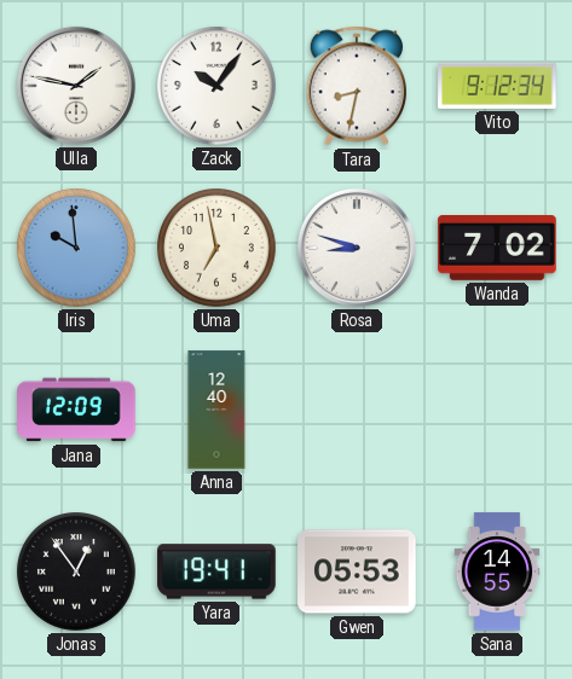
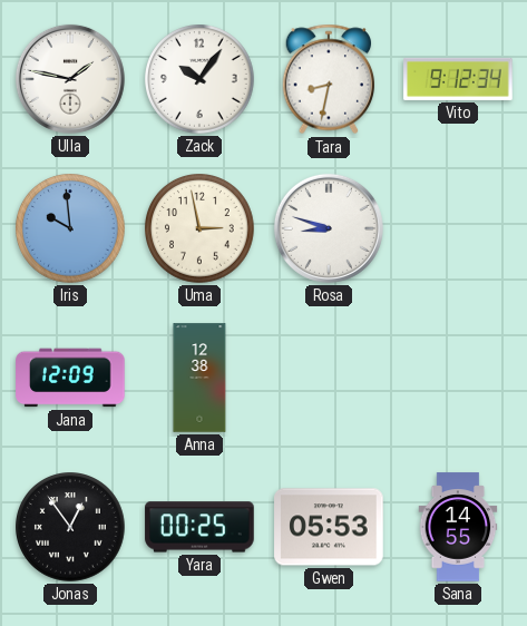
Uma: 6:58 -> 2:58 (201, 229)
Wanda: 7:02 -> none (497, 249)
Anna: 12:40 -> 12:38 (199, 378)
Yara: 19:41 -> 00:25 (199, 527)
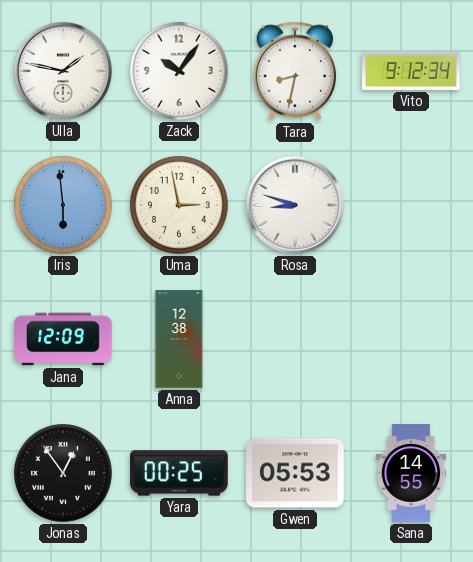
Iris: 9:59 -> 5:59 (64, 206)
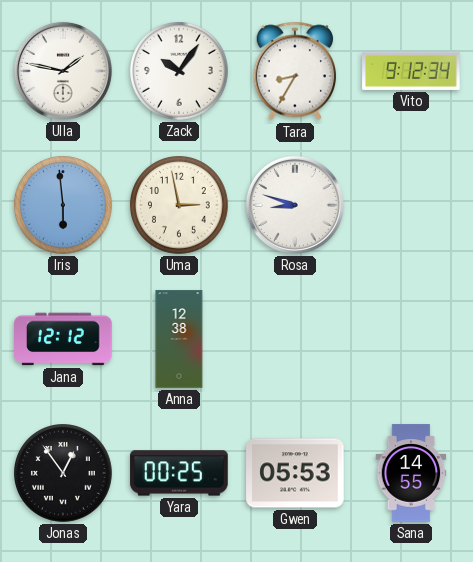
Tara: 8:32 -> 8:35 (295, 71)
Jana: 12:09 -> 12:12 (63, 339)
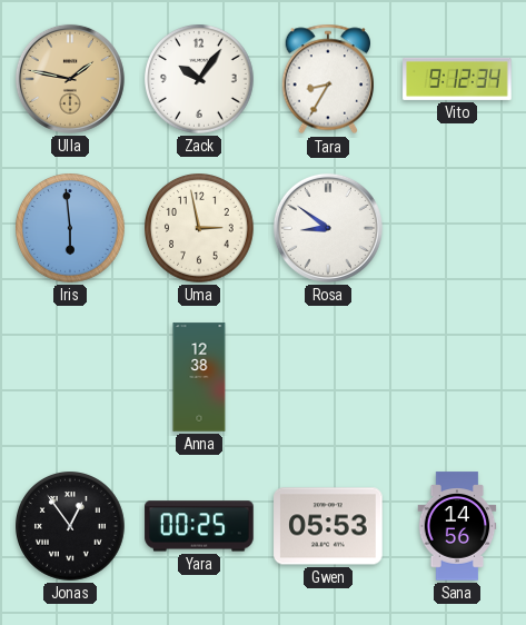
Ulla dial: white -> champagne (70, 79)
Rosa: 8:48 -> 8:51 (328, 228)
Jana: 12:12 -> none (63, 339)
Sana: 14:55 -> 14:56 (457, 526)
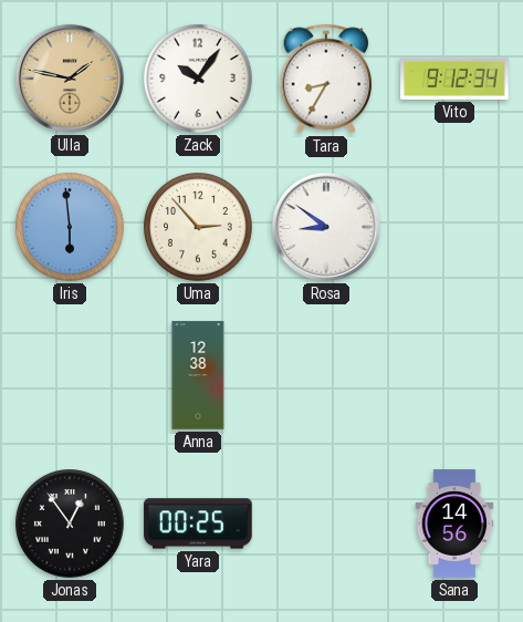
Uma: 2:58 -> 2:53 (199, 228)
Gwen: 05:53 -> none (328, 526)
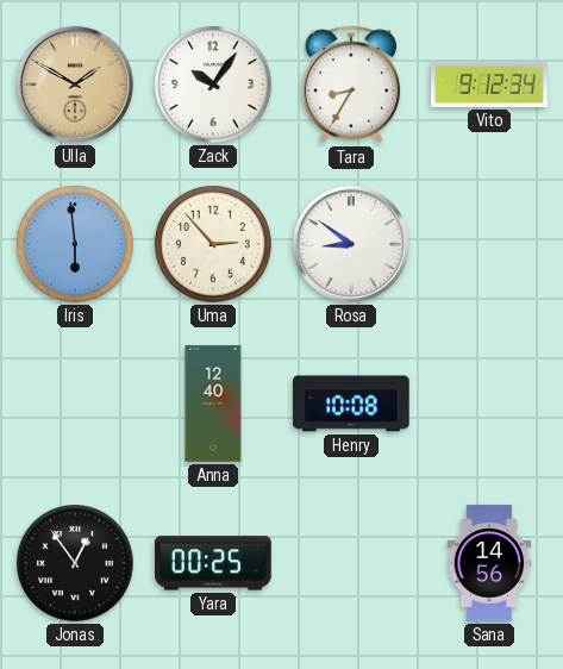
Ulla: 1:47 -> 1:50 (75, 85)
Anna: 12:38 -> 12:40 (213, 404)
Henry: none -> 10:08 (351, 404)
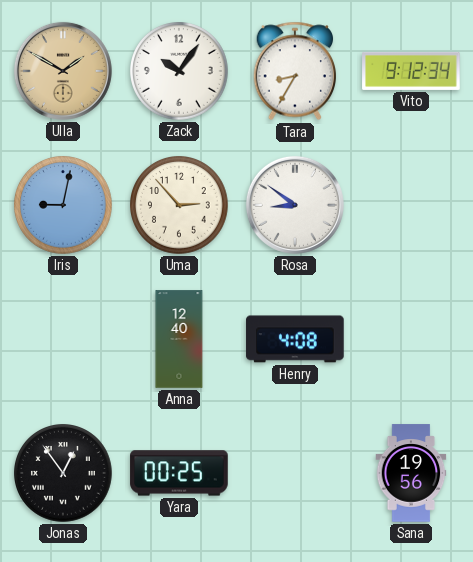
Iris: 5:59 -> 9:02 (64, 206)
Henry: 10:08 -> 4:08 (295, 339)
Sana: 14:56 -> 19:56 (411, 473)
